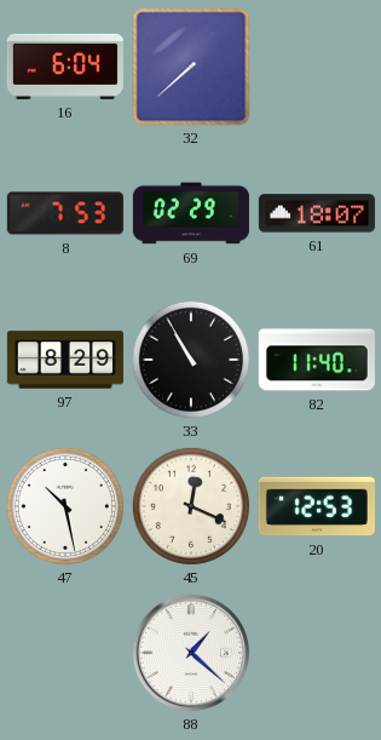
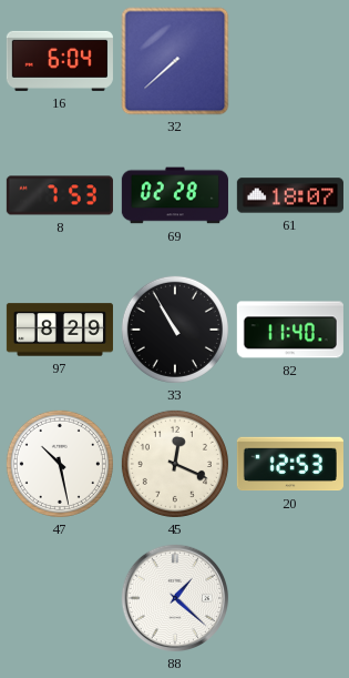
69: 02:29 -> 02:28 (175, 195)
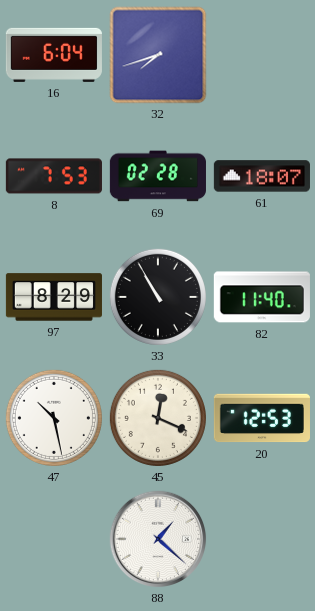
32: 7:38 -> 7:42 (158, 55)
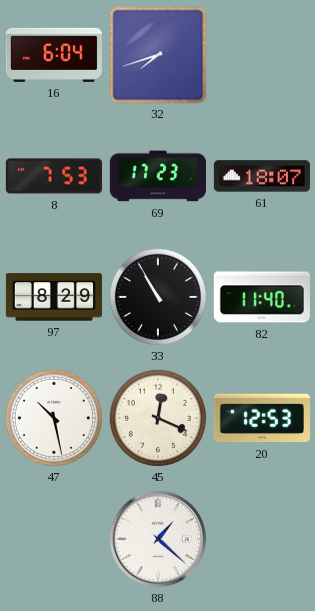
69: 02:28 -> 17:23 (158, 176)
